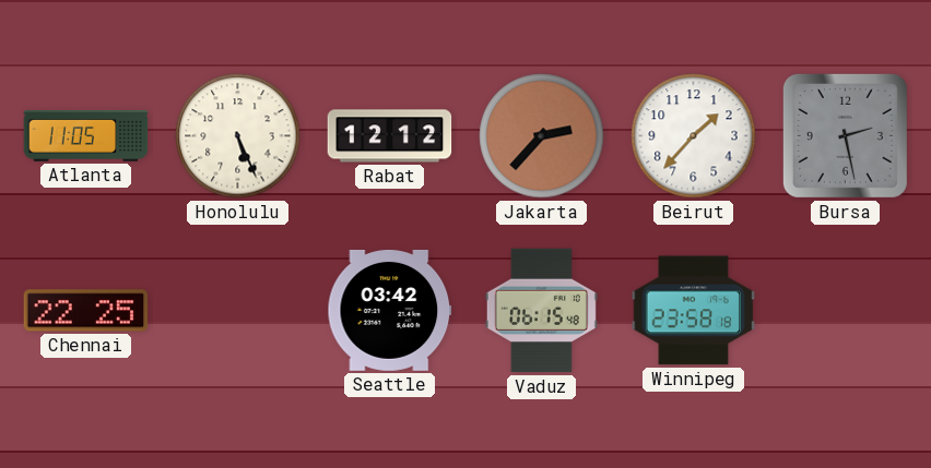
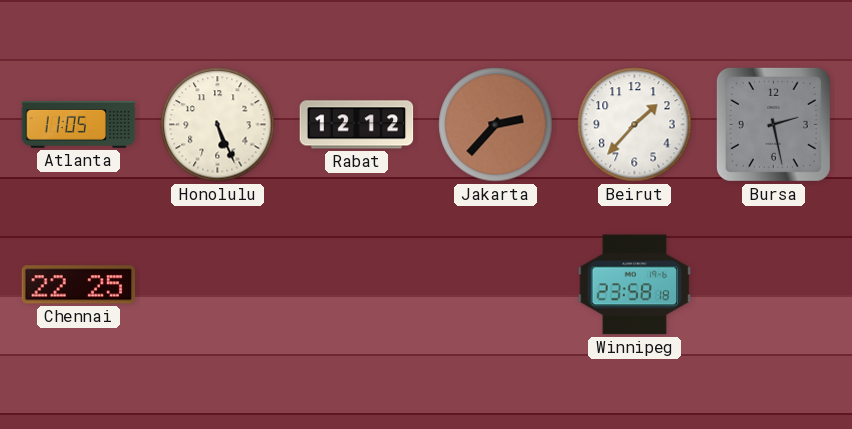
Seattle: 03:42 -> none (390, 310)
Vaduz: 06:15 -> none (541, 311)
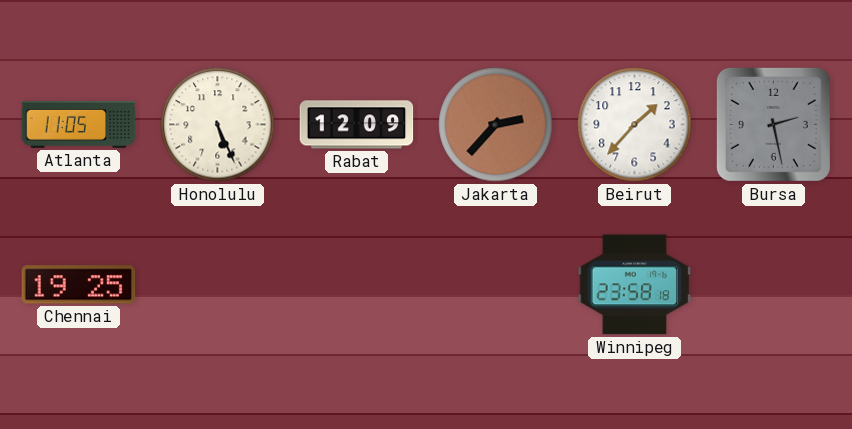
Rabat: 12:12 -> 12:09 (357, 125)
Chennai: 22:25 -> 19:25 (79, 285)
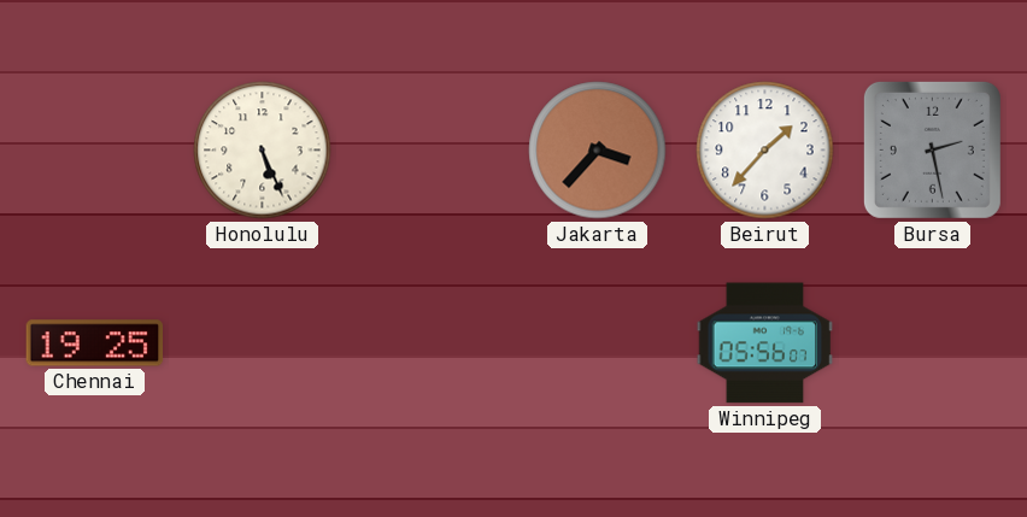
Atlanta: 11:05 -> none (79, 124)
Rabat: 12:09 -> none (357, 125)
Jakarta: 2:37 -> 3:37 (598, 151)
Winnipeg: 23:58 -> 05:56 (765, 343)
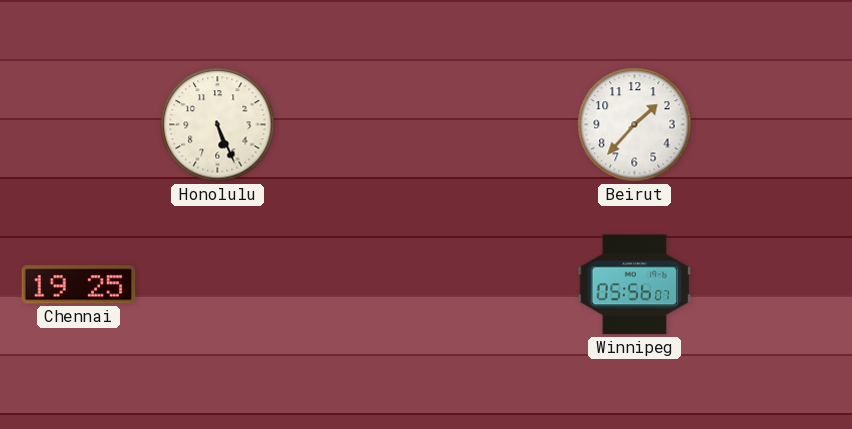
Jakarta: 3:37 -> none (598, 151)
Bursa: 2:28 -> none (932, 149)
